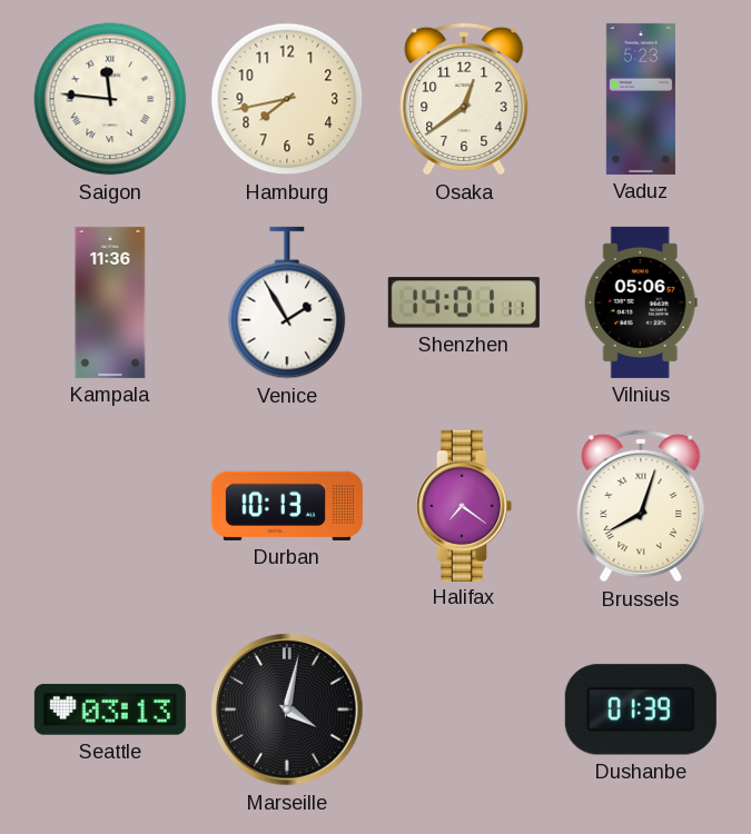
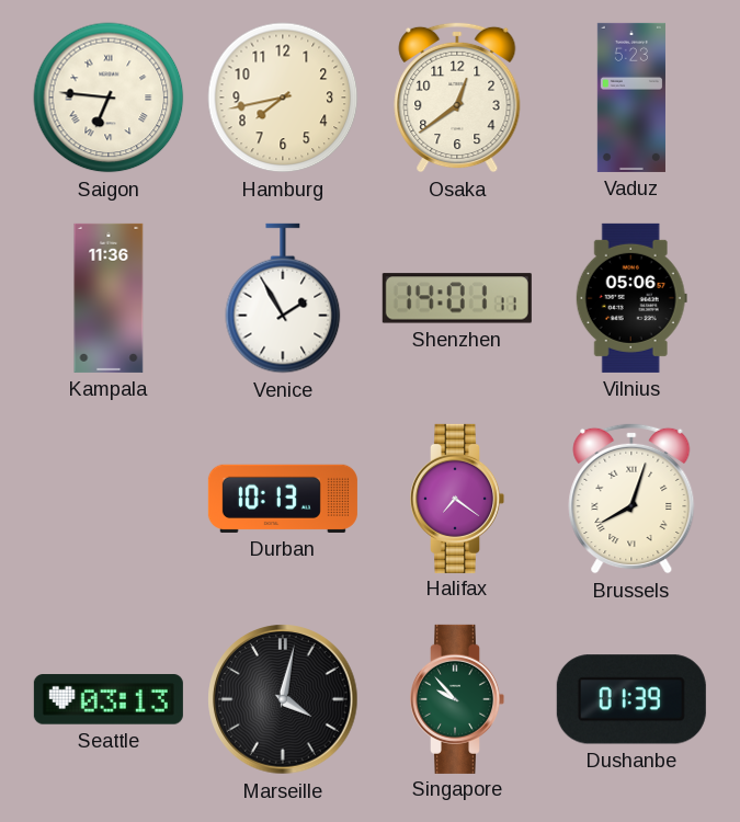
Saigon: 11:46 -> 6:46 (109, 98)
Singapore: none -> 9:53 (458, 699)
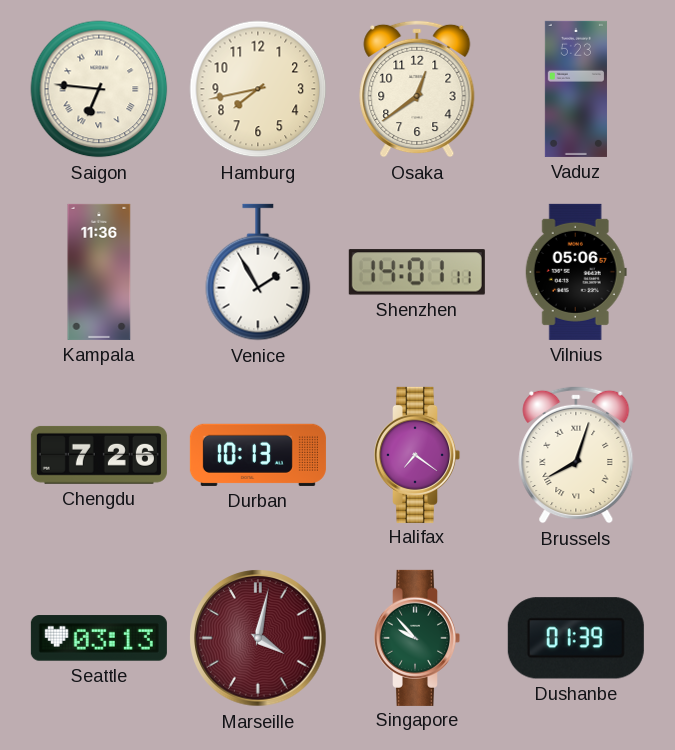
Chengdu: none -> 7:26 (99, 455)
Marseille dial: black -> burgundy (258, 638)
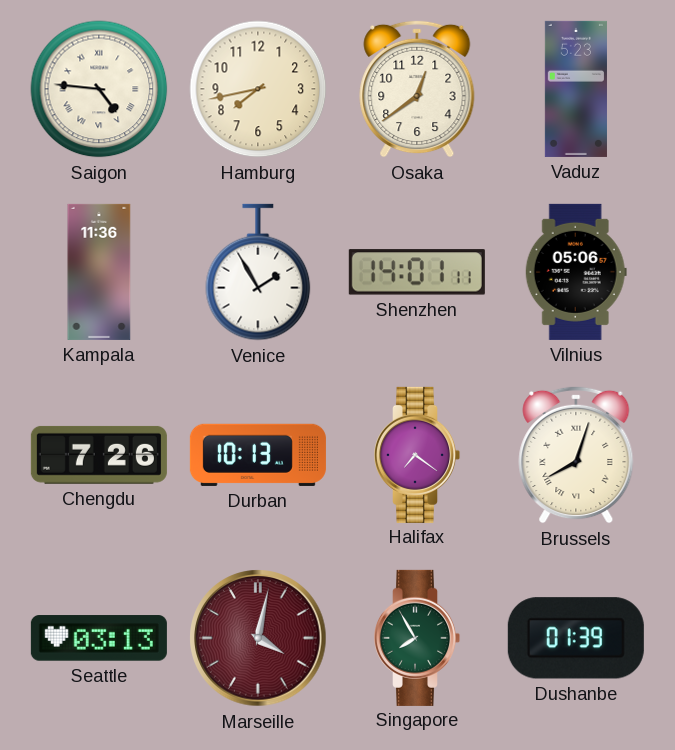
Saigon: 6:46 -> 4:46 (99, 89)
Singapore: 9:53 -> 7:55 (418, 638)
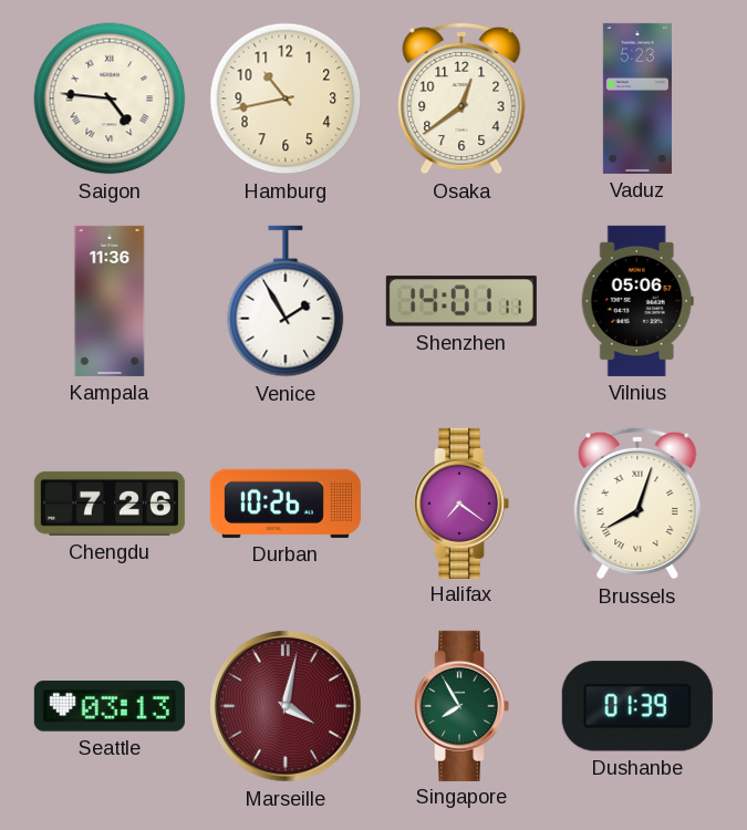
Hamburg: 7:43 -> 10:43 (286, 98)
Durban: 10:13 -> 10:26 (286, 504)
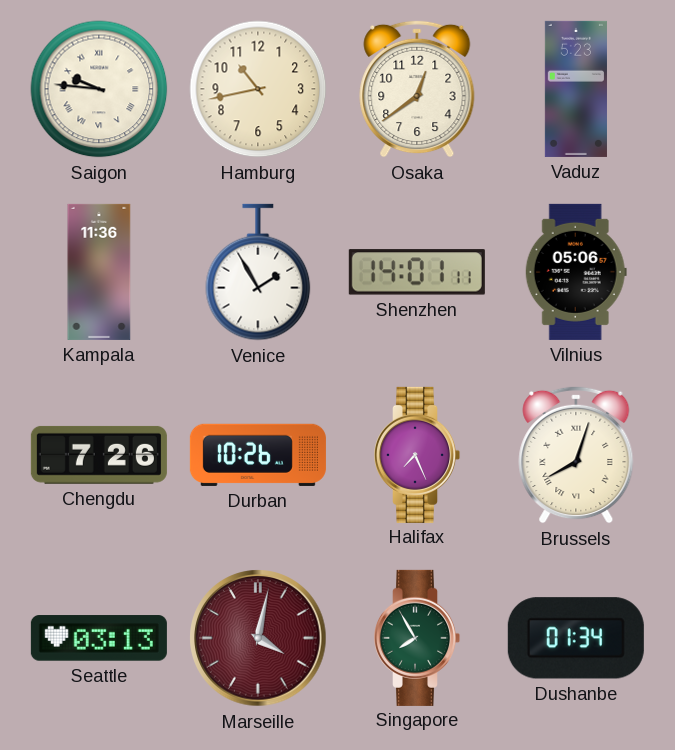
Saigon: 4:46 -> 9:46 (99, 89)
Halifax: 7:21 -> 7:26 (418, 455)
Dushanbe: 01:39 -> 01:34 (576, 638)
